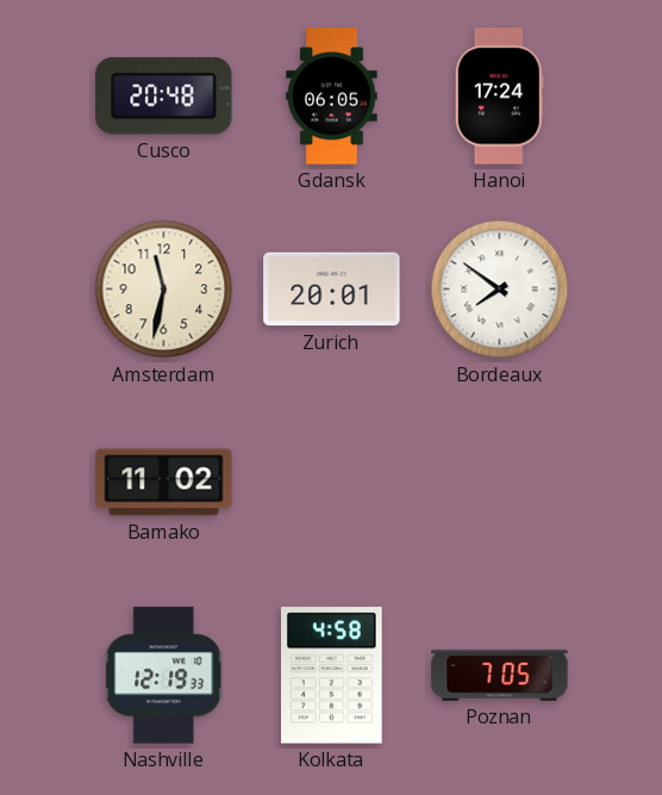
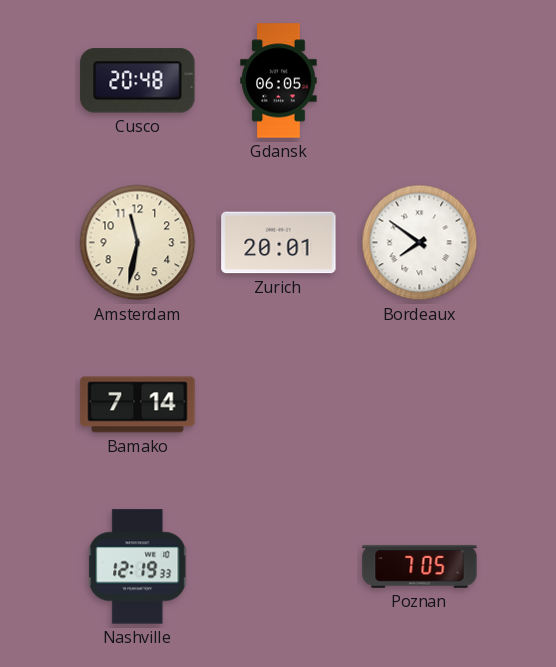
Hanoi: 17:24 -> none (499, 97)
Bamako: 11:02 -> 7:14 (138, 405)
Kolkata: 4:58 -> none (332, 676)
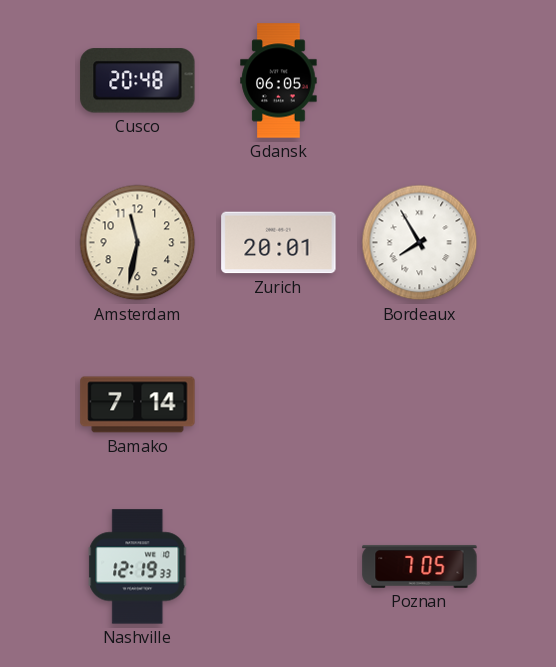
Bordeaux: 7:51 -> 7:55 (420, 243)
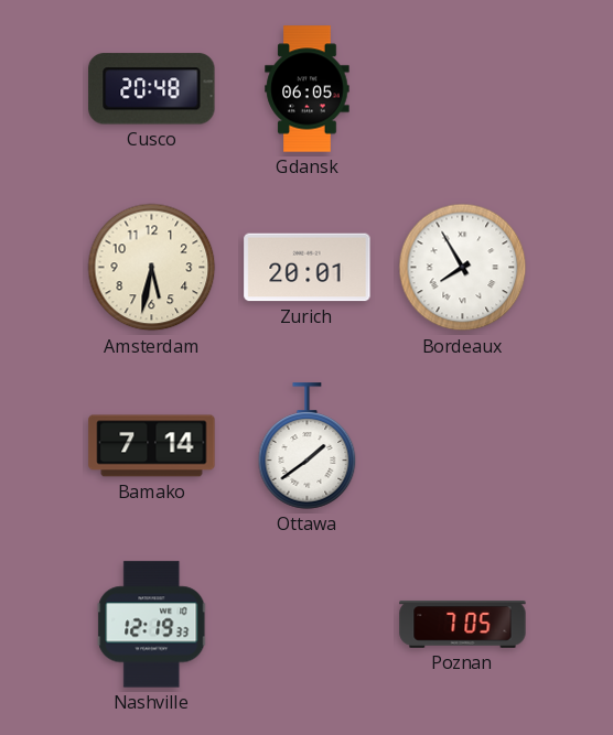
Amsterdam: 11:32 -> 5:32 (152, 268)
Ottawa: none -> 1:39 (308, 446)
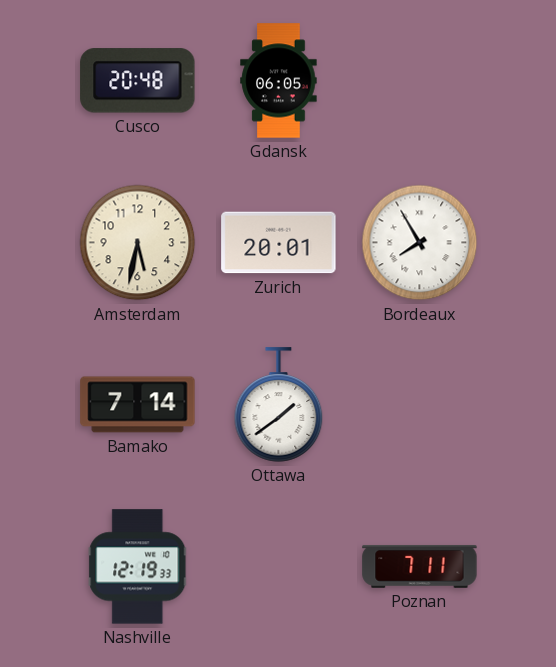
Poznan: 7:05 -> 7:11 (420, 567)
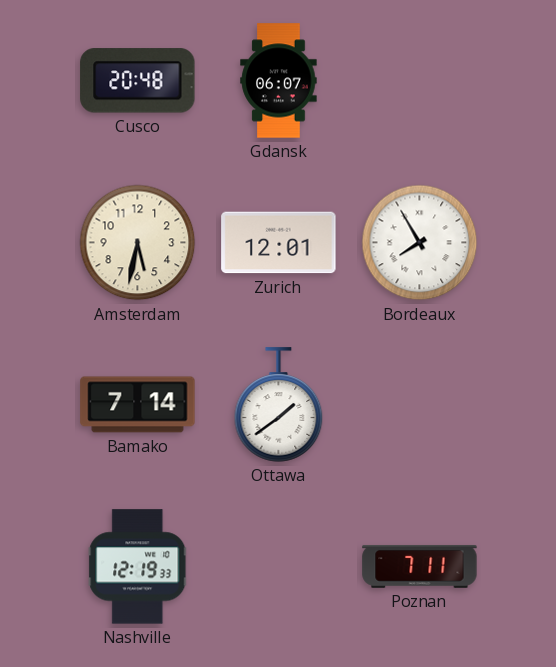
Gdansk: 06:05 -> 06:07 (279, 81)
Zurich: 20:01 -> 12:01 (279, 243)
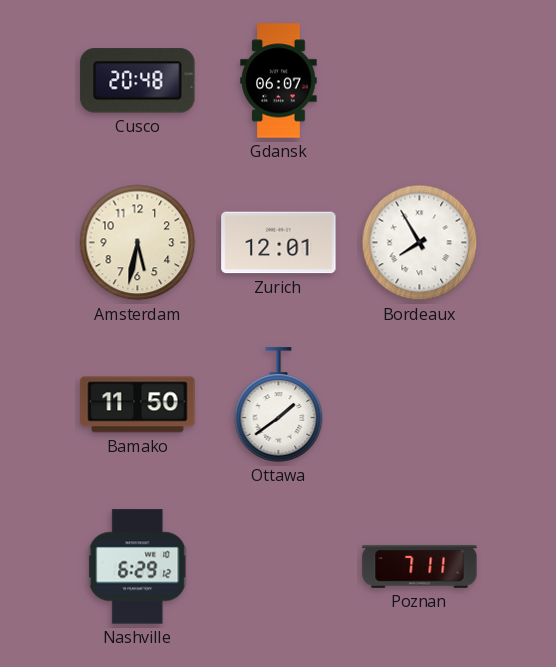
Bamako: 7:14 -> 11:50 (138, 405)
Nashville: 12:19 -> 6:29 (138, 567)
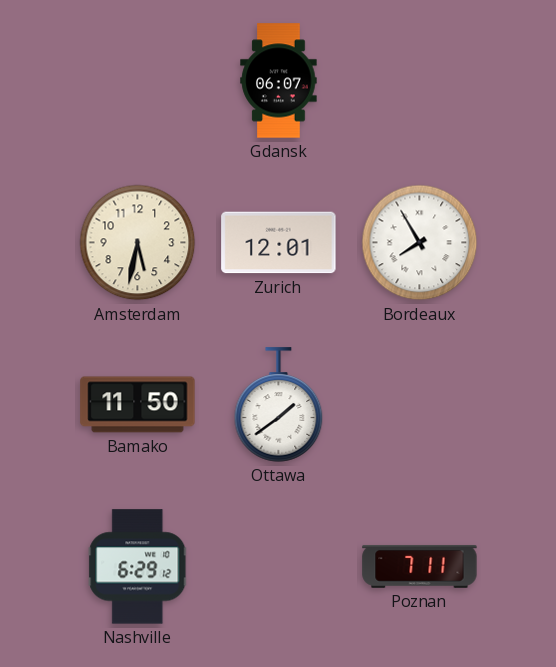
Cusco: 20:48 -> none (138, 81)
